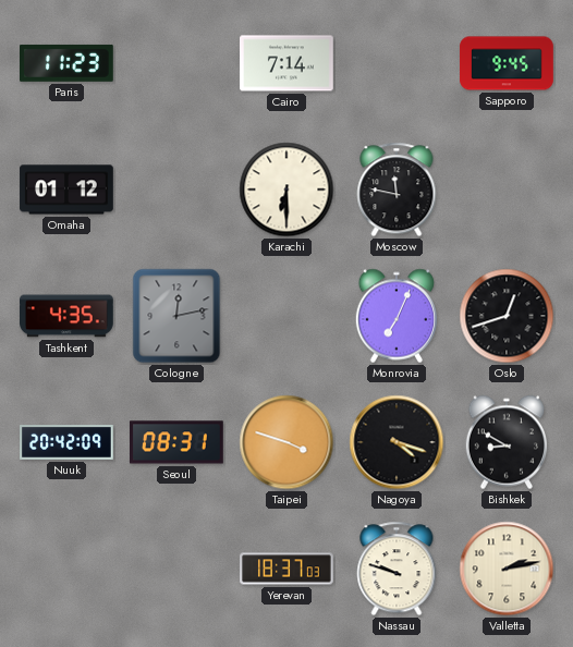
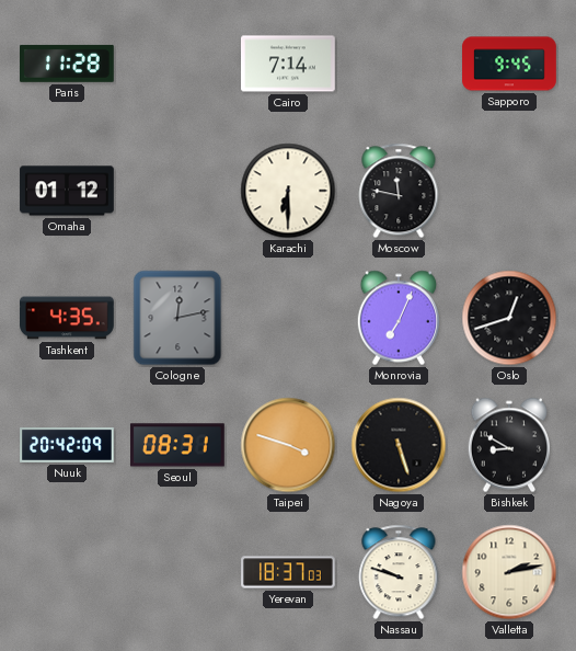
Paris: 11:23 -> 11:28 (68, 64)
Nagoya: 4:18 -> 5:27 (399, 445)
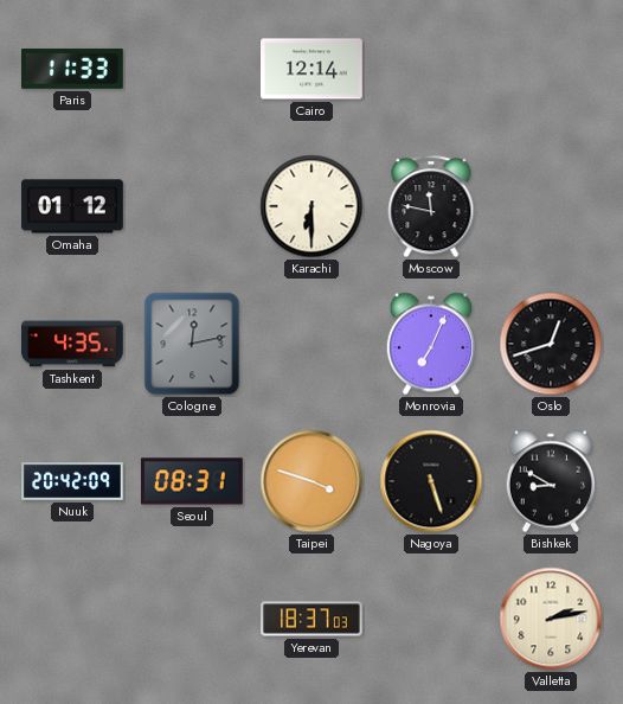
Paris: 11:28 -> 11:33 (73, 69)
Cairo: 7:14 -> 12:14 (311, 69)
Sapporo: 9:45 -> none (509, 64)
Nassau: 9:48 -> none (399, 572)
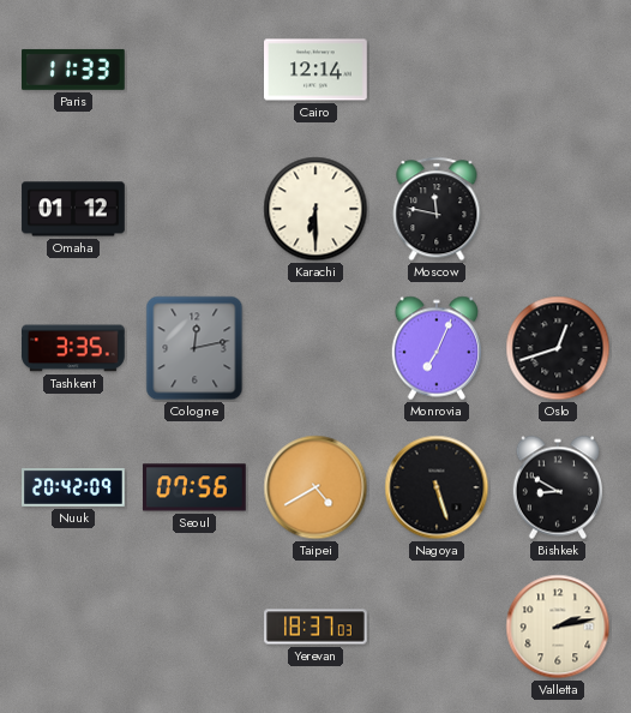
Tashkent: 4:35 -> 3:35 (74, 348)
Seoul: 08:31 -> 07:56 (196, 487)
Taipei: 3:48 -> 4:40 (315, 487)
